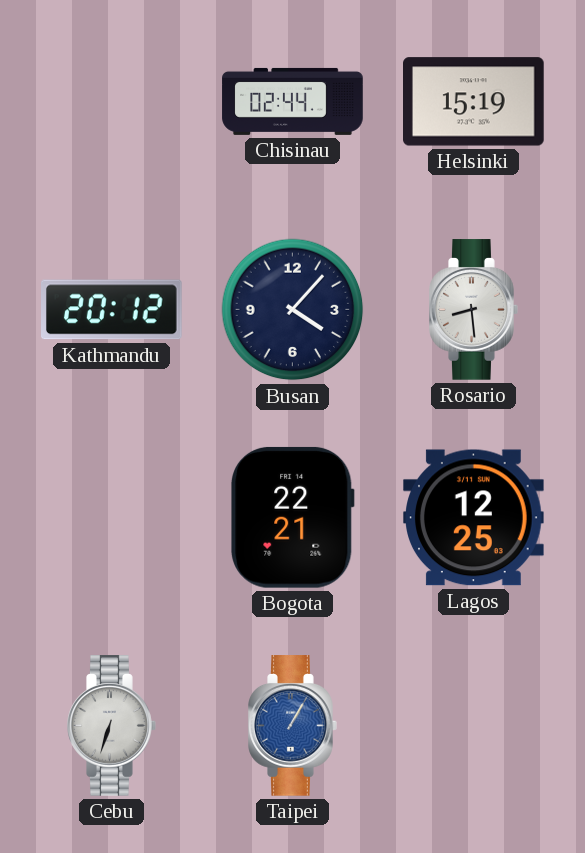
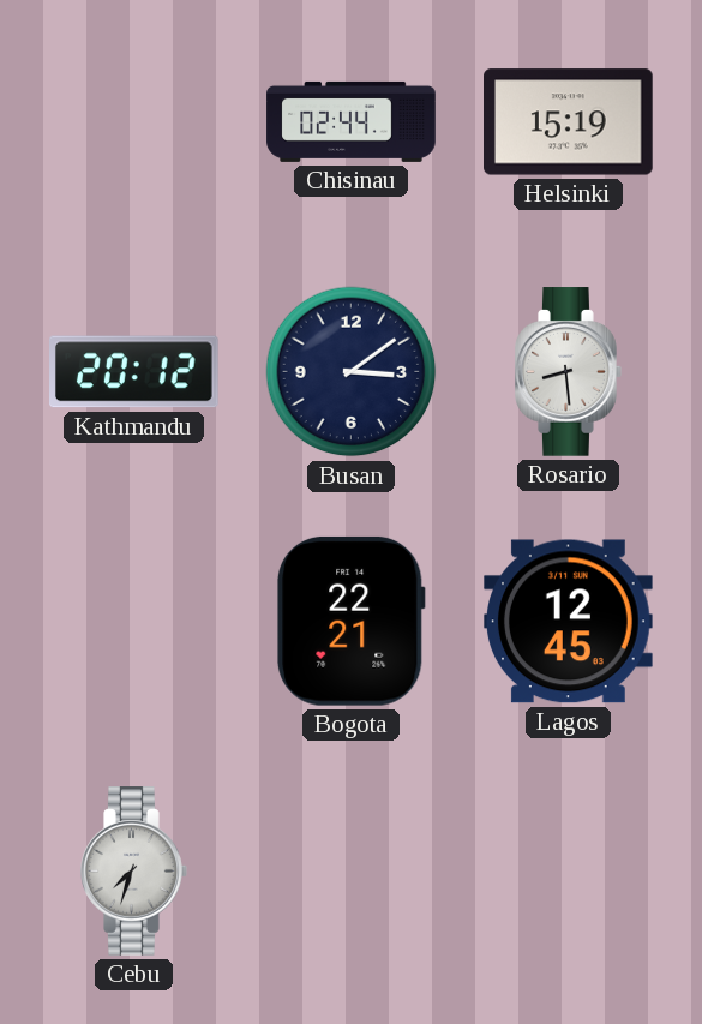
Busan: 4:07 -> 3:09 (352, 372)
Lagos: 12:25 -> 12:45 (569, 622)
Cebu: 6:33 -> 7:33 (134, 872)
Taipei: 1:05 -> none (293, 726)
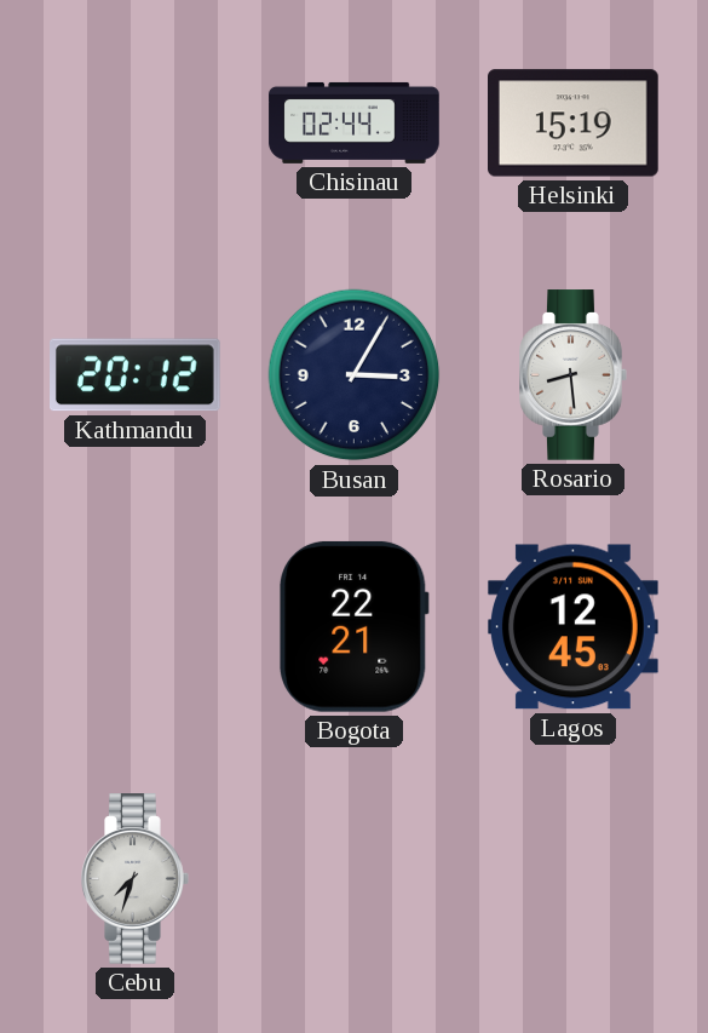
Busan: 3:09 -> 3:05 (355, 375)
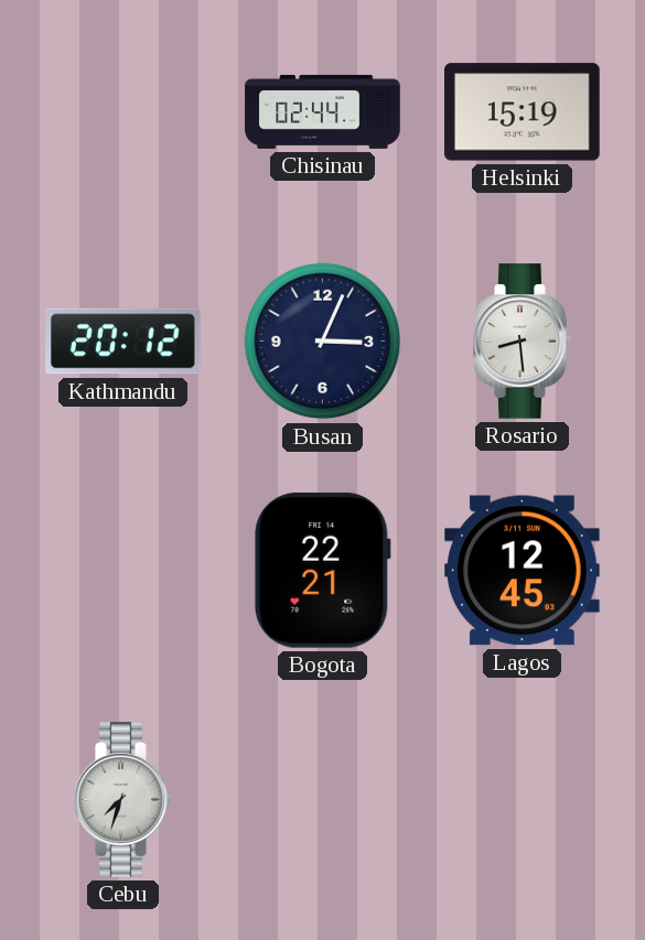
Busan: 3:05 -> 3:04 (323, 342)
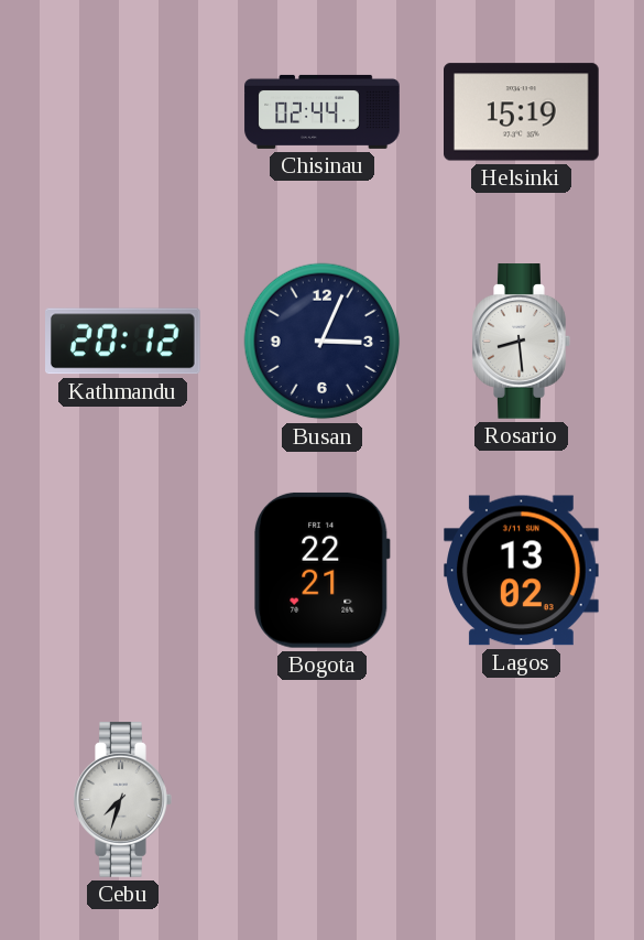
Lagos: 12:45 -> 13:02 (522, 571)
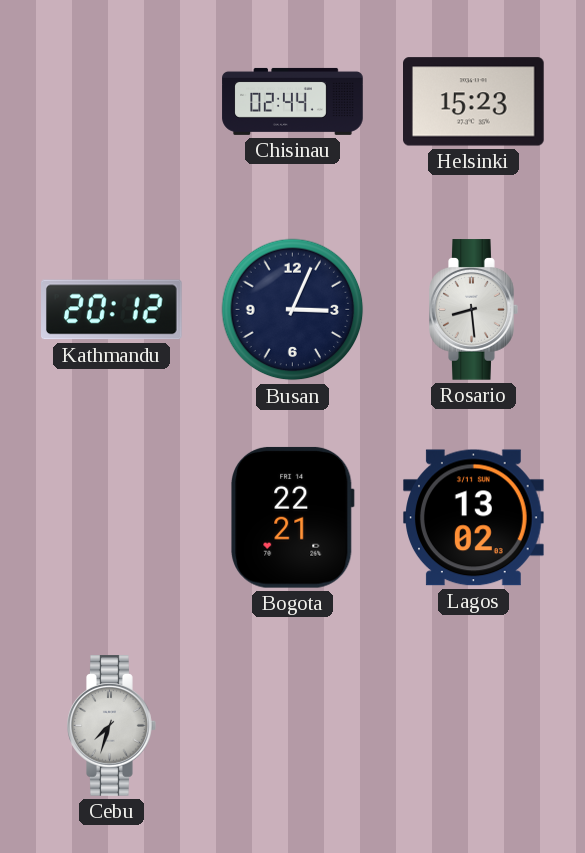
Helsinki: 15:19 -> 15:23 (474, 102)
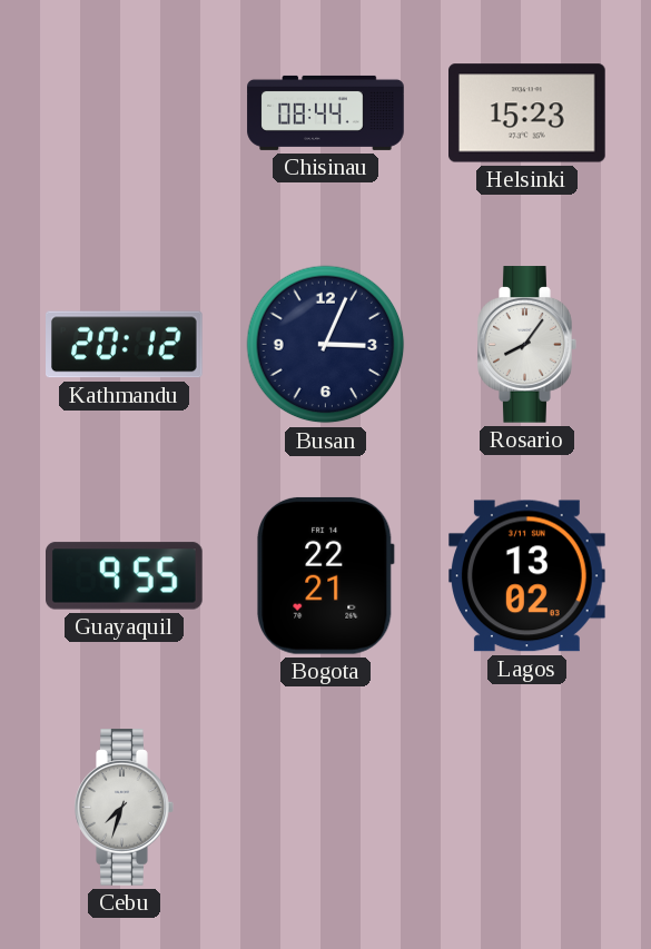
Chisinau: 02:44 -> 08:44 (326, 112)
Rosario: 8:29 -> 8:06 (527, 345)
Guayaquil: none -> 9:55 (125, 576)
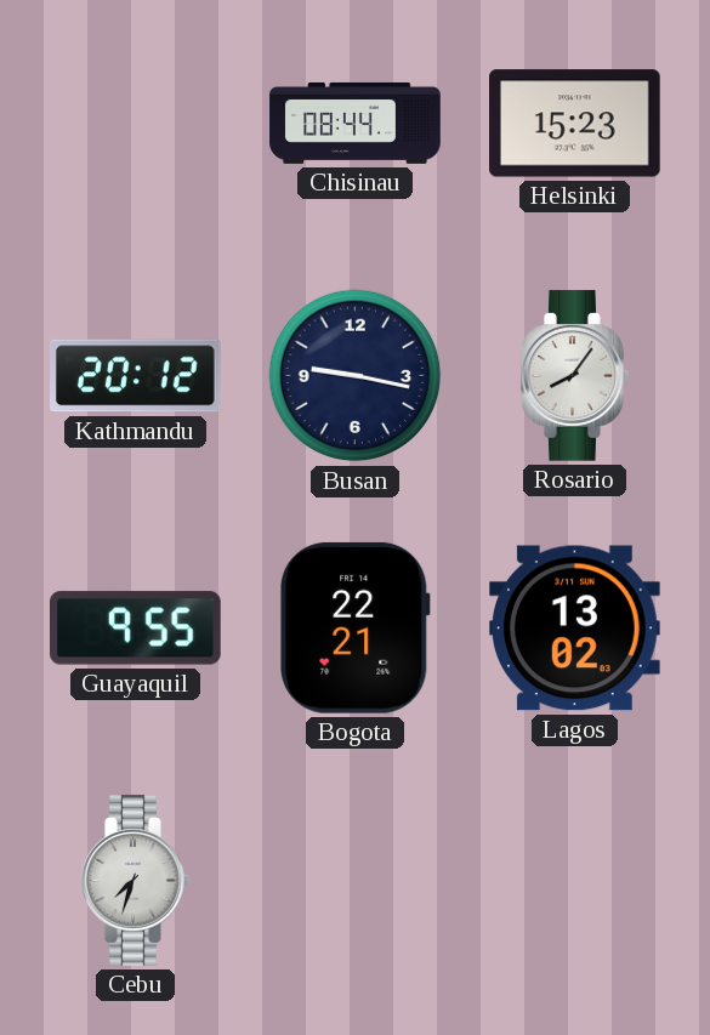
Busan: 3:04 -> 9:17 (356, 376)
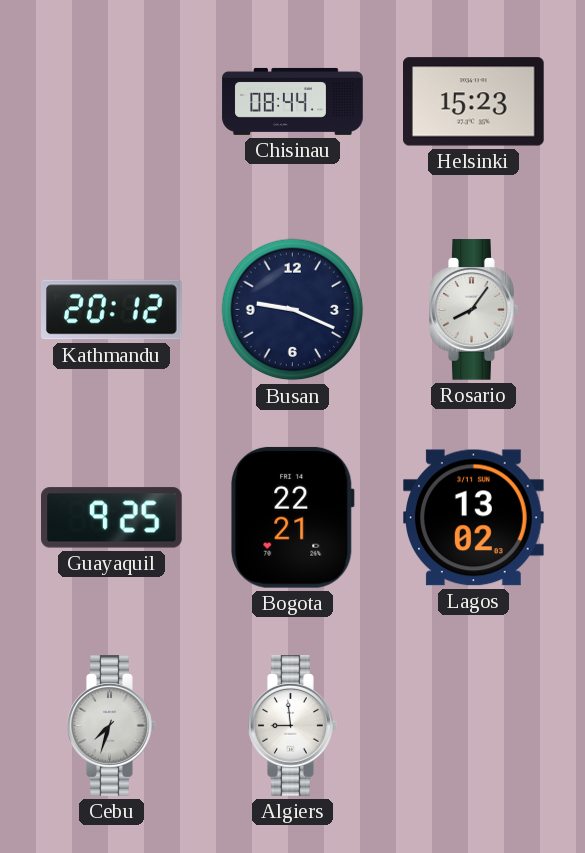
Busan: 9:17 -> 9:19 (293, 310)
Guayaquil: 9:55 -> 9:25 (112, 518)
Algiers: none -> 8:59 (293, 726)
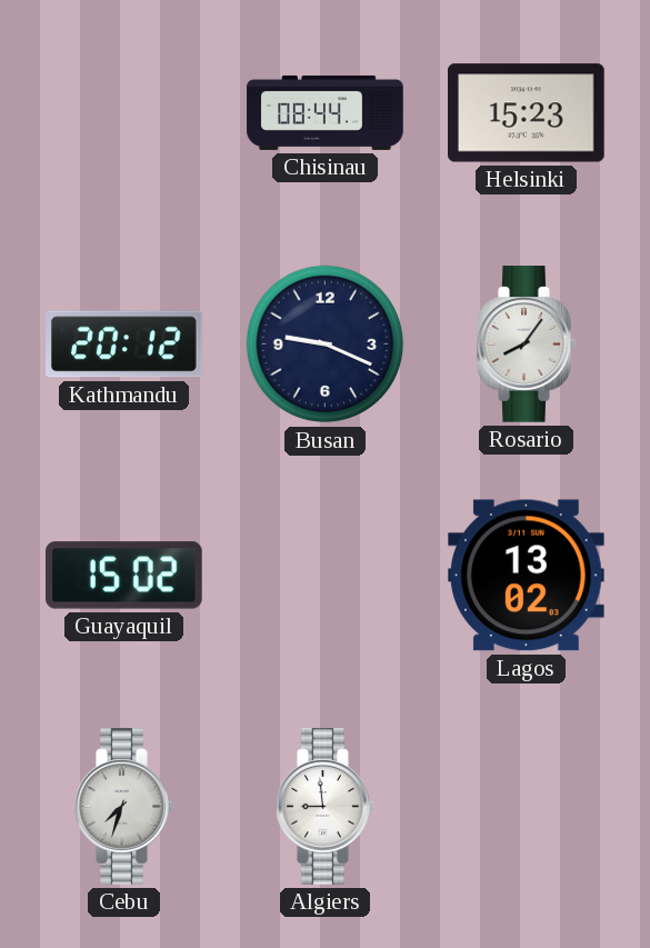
Guayaquil: 9:25 -> 15:02 (124, 576)
Bogota: 22:21 -> none (293, 517)
